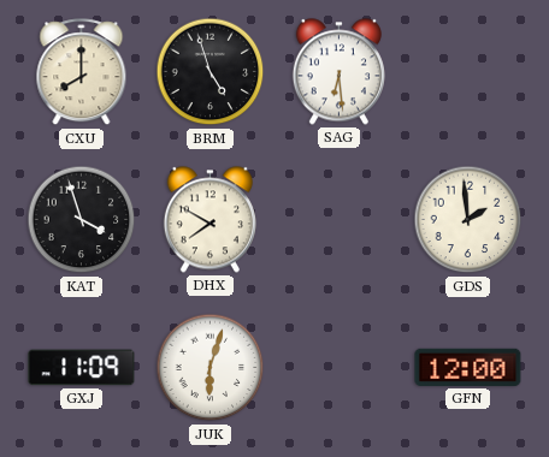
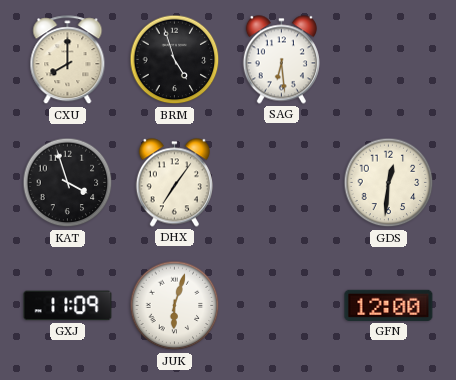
DHX: 7:50 -> 7:06 (174, 183)
GDS: 1:59 -> 12:31 (389, 183)
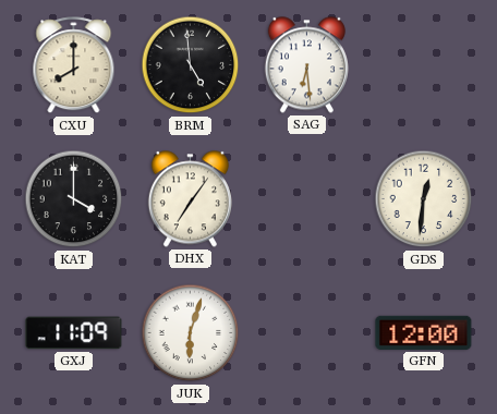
BRM: 4:57 -> 4:59 (191, 65)
KAT: 3:57 -> 4:00 (74, 199)
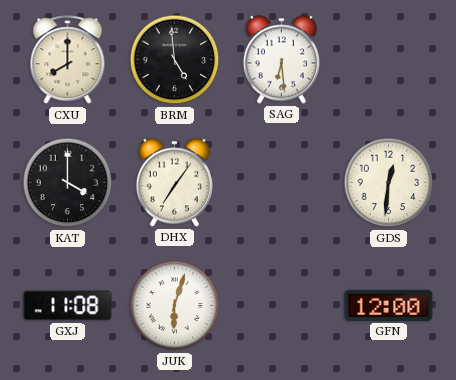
GXJ: 11:09 -> 11:08 (68, 306)
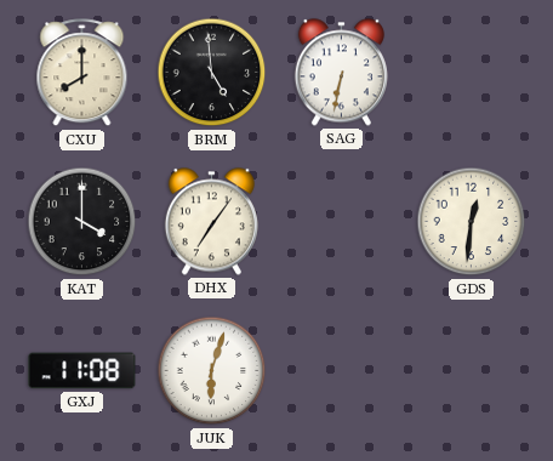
SAG: 6:29 -> 6:32 (341, 73)
GFN: 12:00 -> none (389, 305)
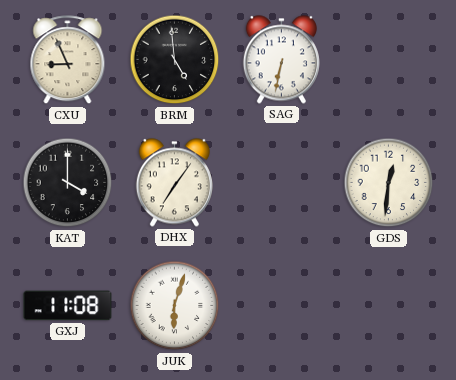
CXU: 8:00 -> 8:56 (68, 60)
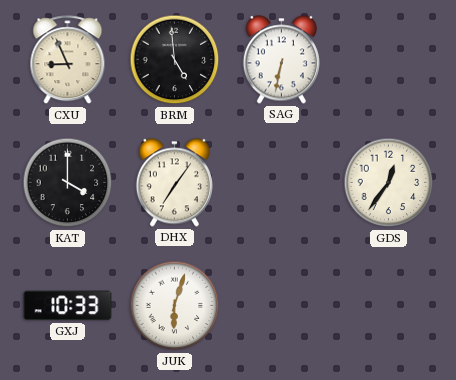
GDS: 12:31 -> 12:36 (389, 183)
GXJ: 11:08 -> 10:33 (68, 306)
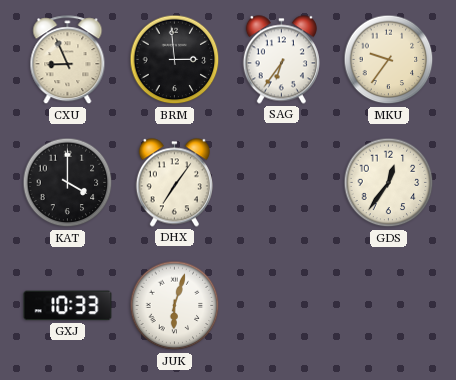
BRM: 4:59 -> 2:59 (175, 60)
SAG: 6:32 -> 6:36 (281, 60)
MKU: none -> 9:36 (389, 60)
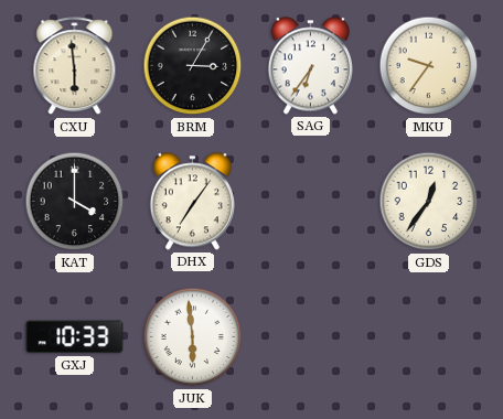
CXU: 8:56 -> 5:59 (75, 66)
BRM: 2:59 -> 3:05 (193, 66)
JUK: 6:03 -> 5:59 (193, 337)
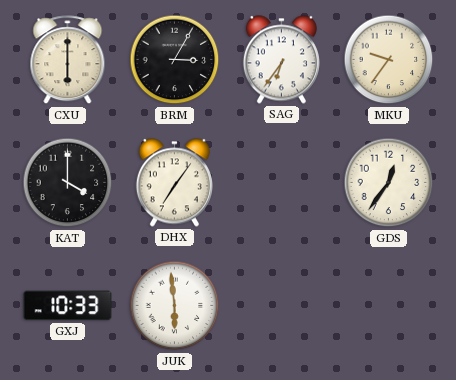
CXU: 5:59 -> 6:00 (68, 60)
